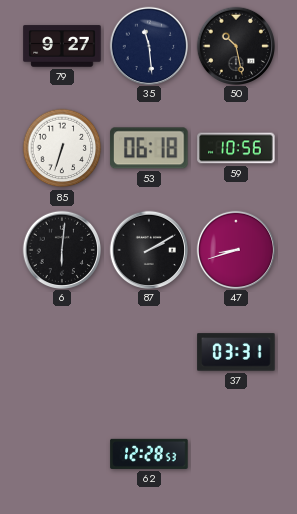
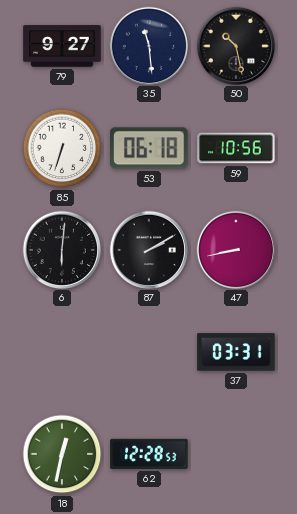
47: 8:42 -> 8:43 (235, 249)
18: none -> 12:32 (62, 454)
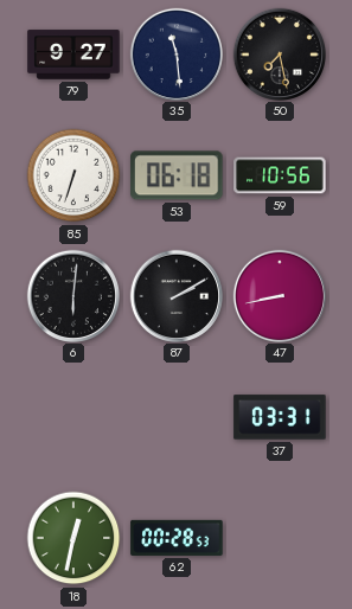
50: 10:28 -> 7:28 (279, 53)
62: 12:28 -> 00:28 (177, 538)
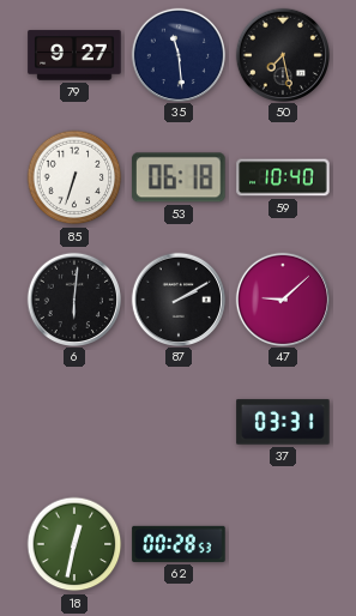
59: 10:56 -> 10:40 (283, 177)
47: 8:43 -> 9:08 (282, 298)
